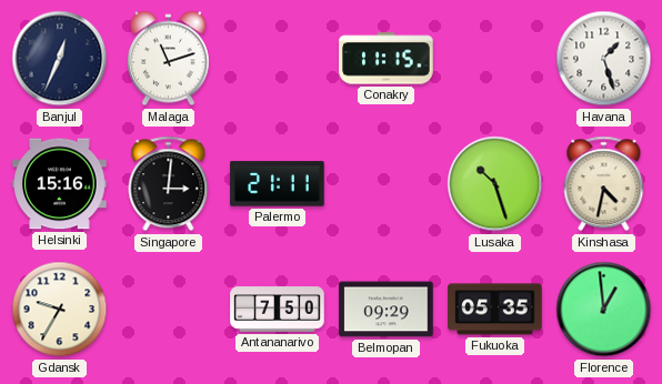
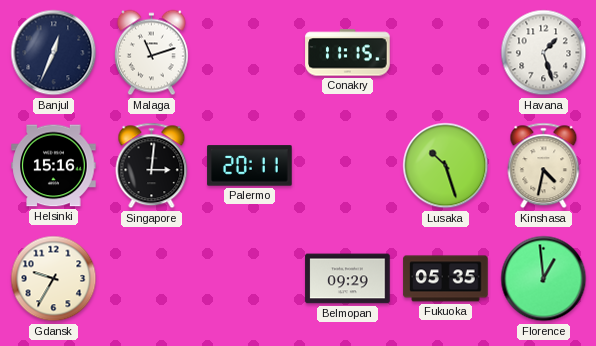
Palermo: 21:11 -> 20:11 (250, 166)
Antananarivo: 7:50 -> none (278, 310)
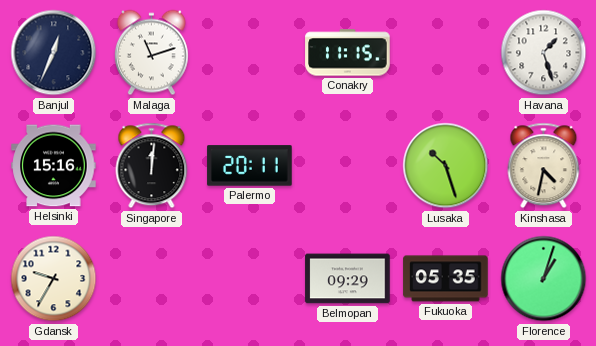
Singapore: 3:01 -> 12:01 (152, 166)
Florence: 12:59 -> 1:03 (544, 279)
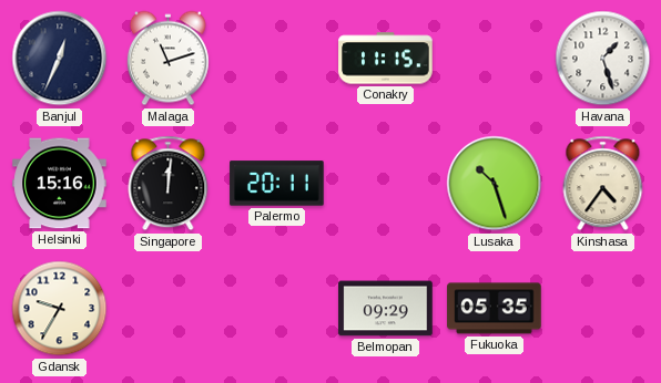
Kinshasa: 4:32 -> 4:36 (603, 184)
Florence: 1:03 -> none (544, 279)
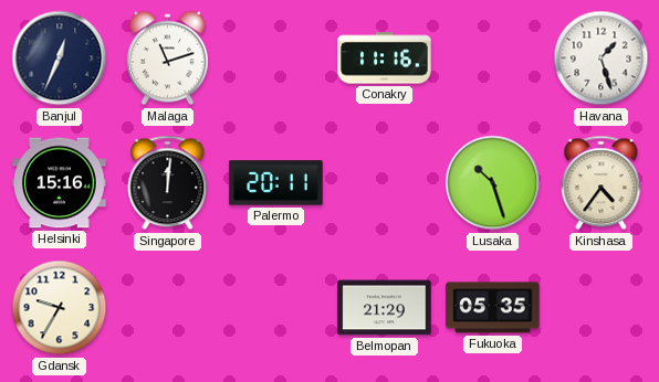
Conakry: 11:15 -> 11:16 (385, 59)
Belmopan: 09:29 -> 21:29 (385, 308)
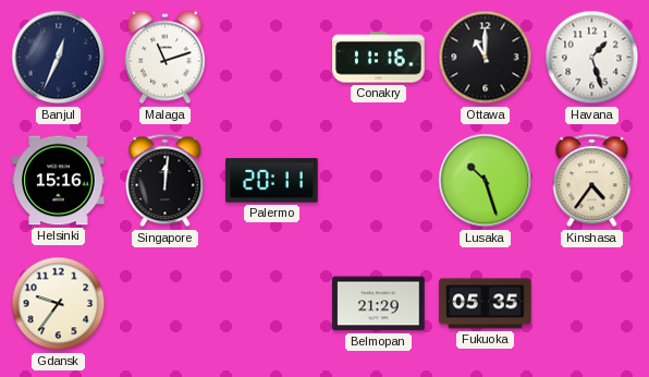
Ottawa: none -> 11:00 (486, 58)
Gdansk: 9:35 -> 9:36 (59, 304)
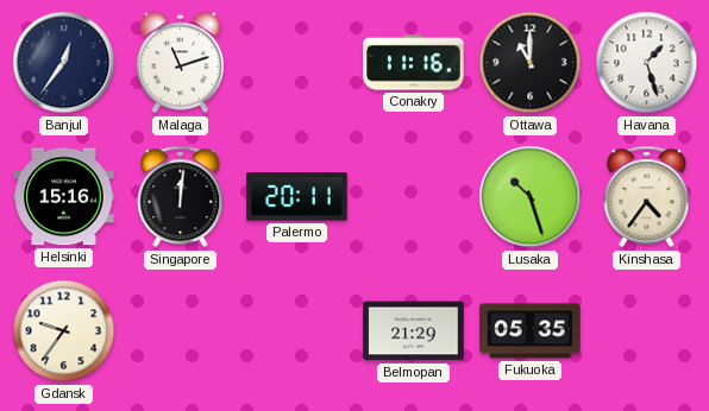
Banjul: 12:34 -> 12:36 (64, 63)
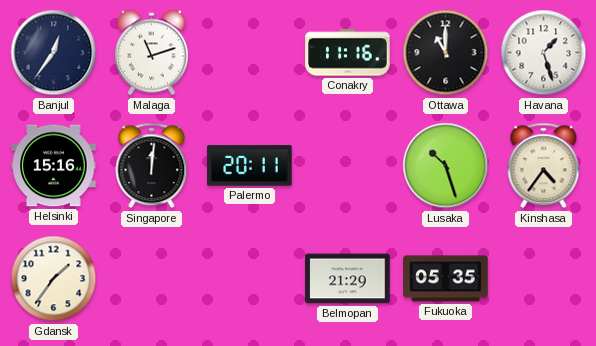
Gdansk: 9:36 -> 1:36 (54, 279)
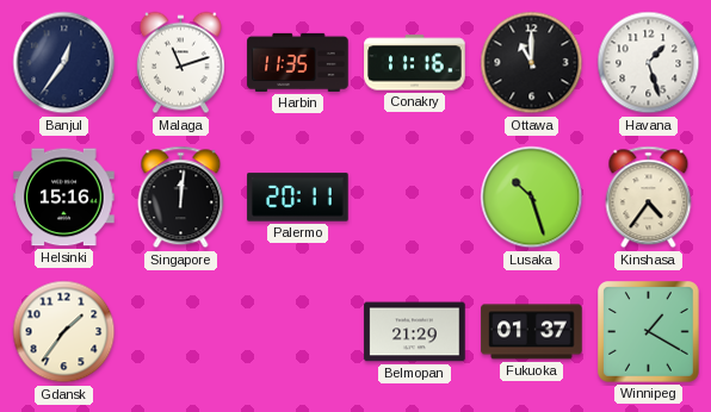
Harbin: none -> 11:35 (298, 62)
Fukuoka: 05:35 -> 01:37 (532, 332)
Winnipeg: none -> 1:20 (649, 332)
